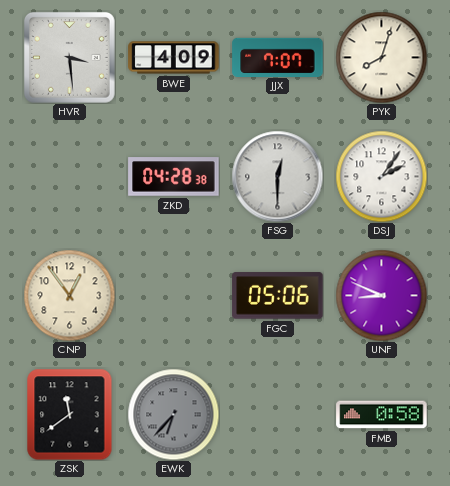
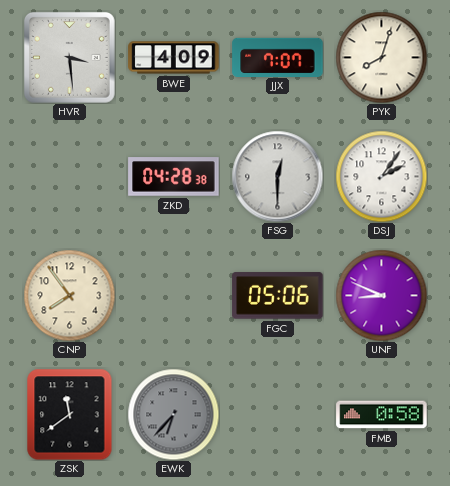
CNP: 12:54 -> 7:54 (69, 295)
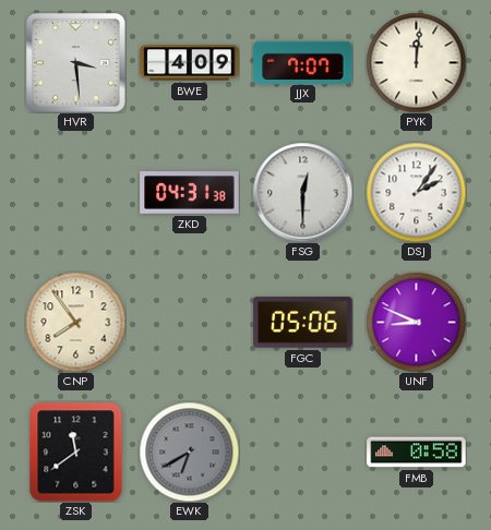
PYK: 8:03 -> 12:01 (416, 62)
ZKD: 04:28 -> 04:31 (190, 193)
EWK: 6:37 -> 6:40 (189, 451)
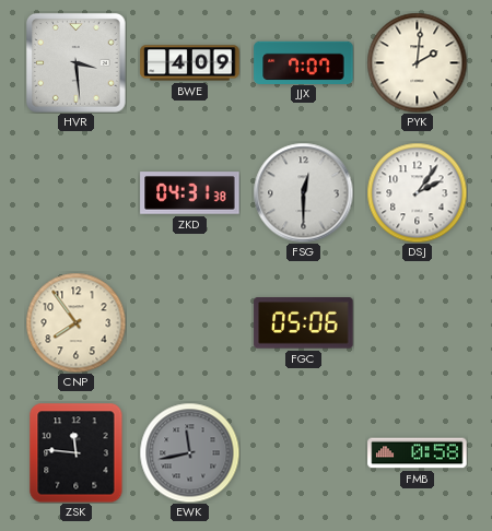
PYK: 12:01 -> 2:01 (417, 62)
UNF: 8:49 -> none (416, 322)
ZSK: 11:39 -> 11:46 (77, 452)
EWK: 6:40 -> 11:43 (189, 452)
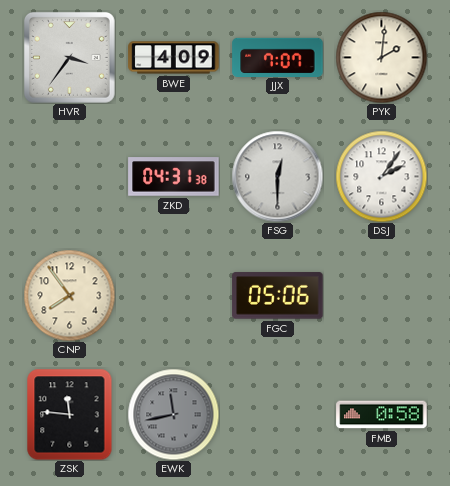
HVR: 3:29 -> 3:36 (70, 58)
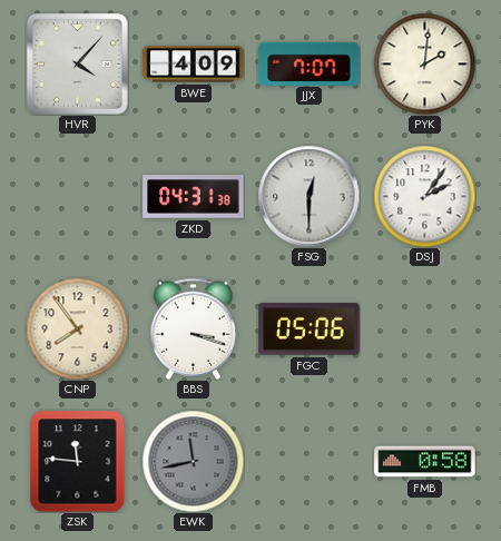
HVR: 3:36 -> 4:07 (78, 65)
BBS: none -> 3:18 (194, 328)
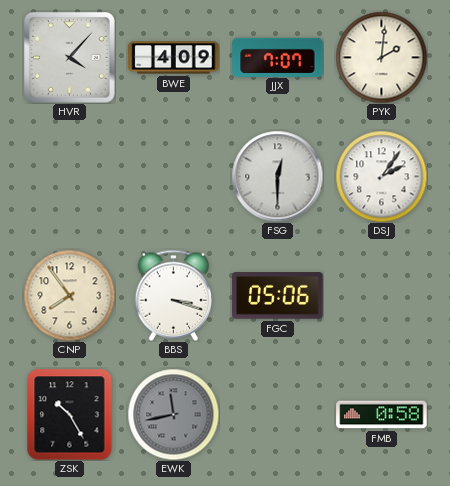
ZKD: 04:31 -> none (194, 197)
ZSK: 11:46 -> 10:25 (70, 414)
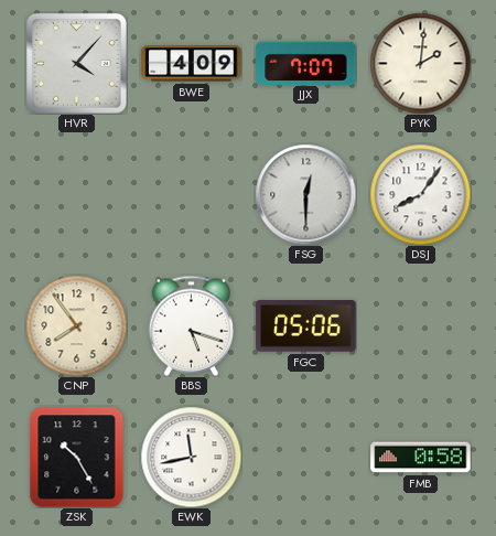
DSJ: 2:06 -> 8:06 (420, 194)
BBS: 3:18 -> 5:18 (192, 325)
EWK dial: grey -> white (191, 457)
